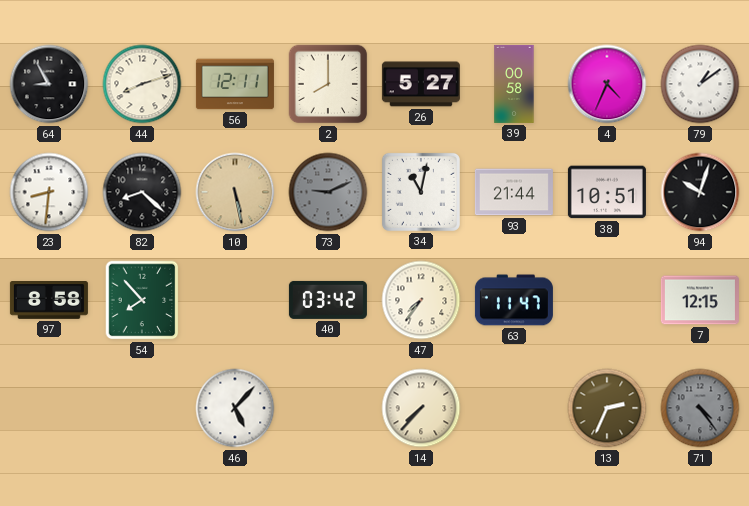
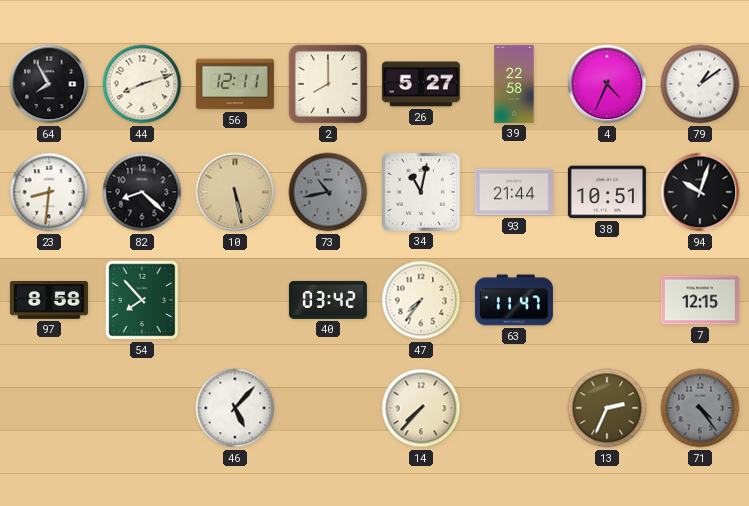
64: 8:55 -> 7:55 (49, 84)
39: 00:58 -> 22:58 (514, 84)
73: 9:11 -> 10:43 (328, 192)
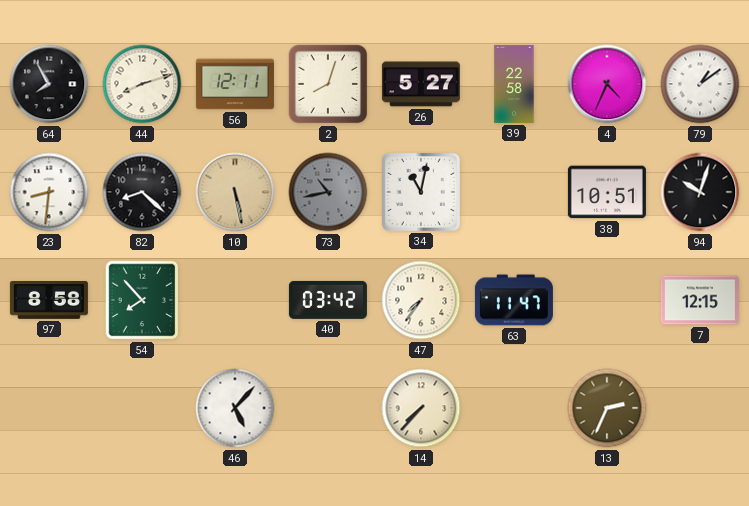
2: 8:00 -> 8:03 (328, 84)
93: 21:44 -> none (514, 192)
71: 4:24 -> none (700, 408)
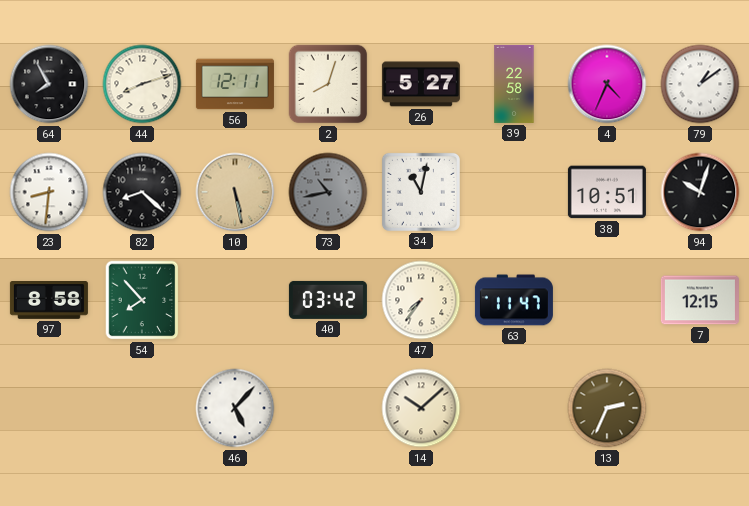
14: 7:37 -> 10:08 (421, 408)
